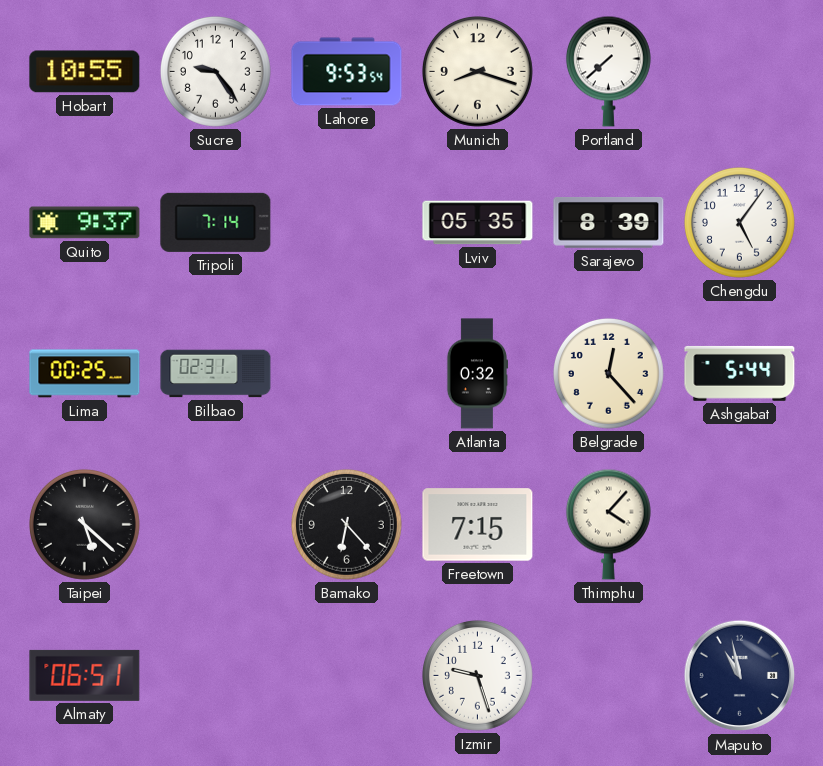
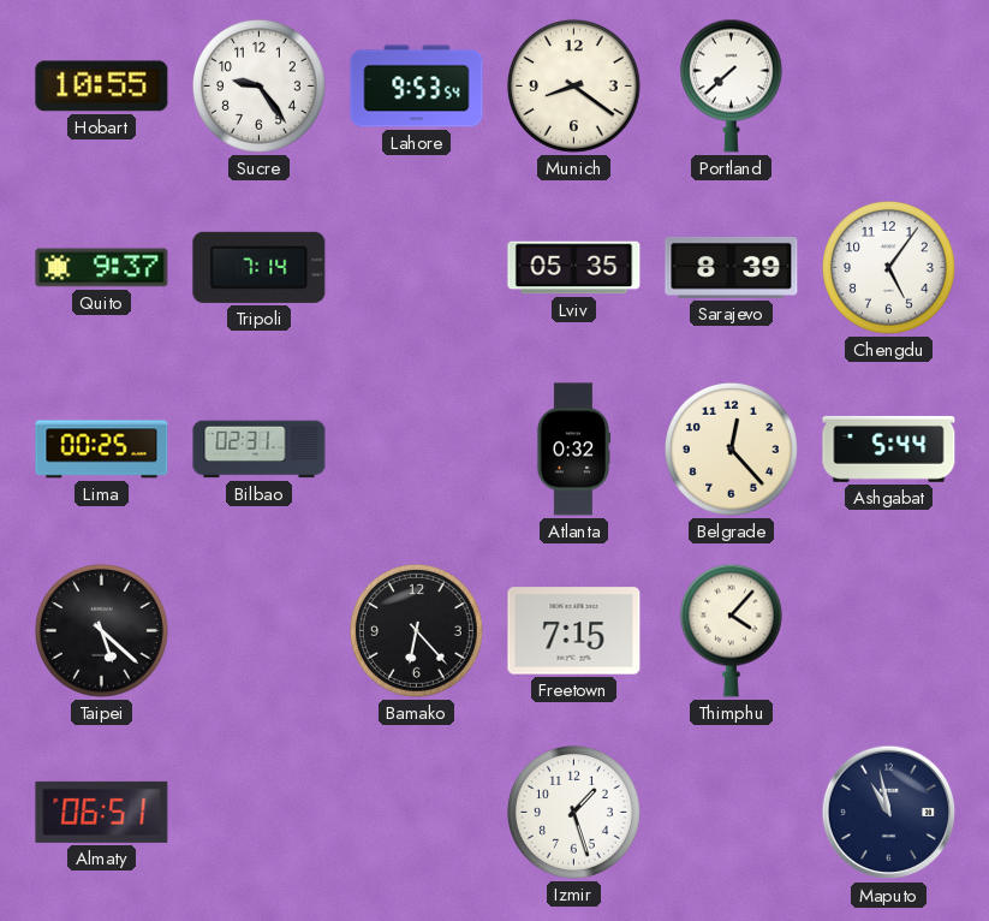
Munich: 8:18 -> 8:21 (573, 85)
Izmir: 9:27 -> 1:27 (573, 812)
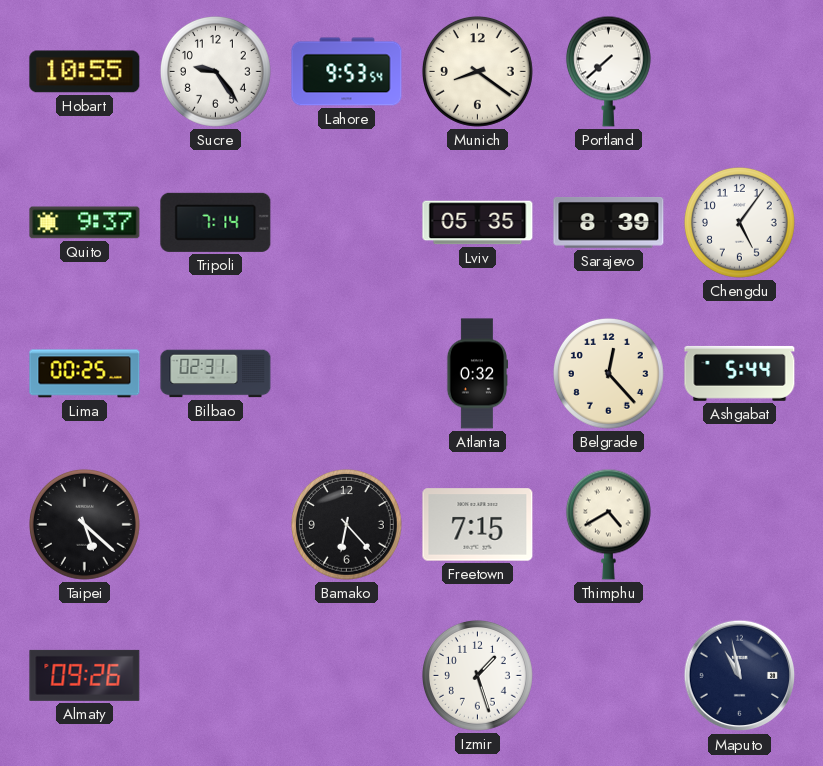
Thimphu: 4:07 -> 4:40 (608, 524)
Almaty: 06:51 -> 09:26 (85, 675)
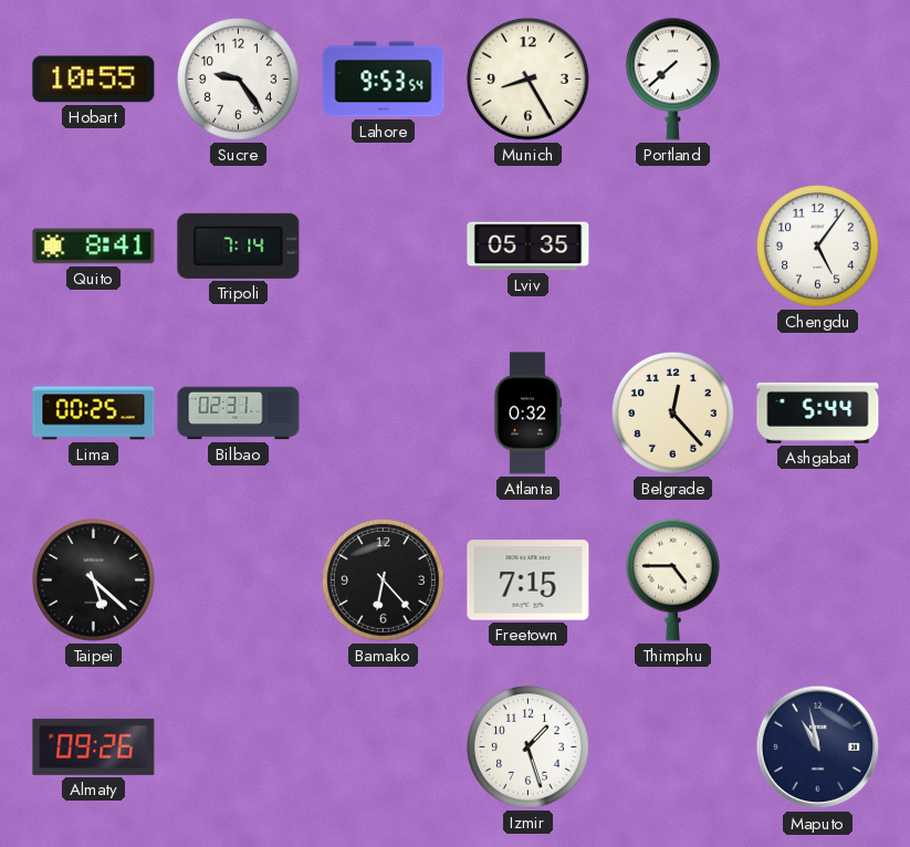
Munich: 8:21 -> 8:25 (527, 79)
Quito: 9:37 -> 8:41 (94, 247)
Sarajevo: 8:39 -> none (609, 223)
Thimphu: 4:40 -> 4:45 (672, 579)
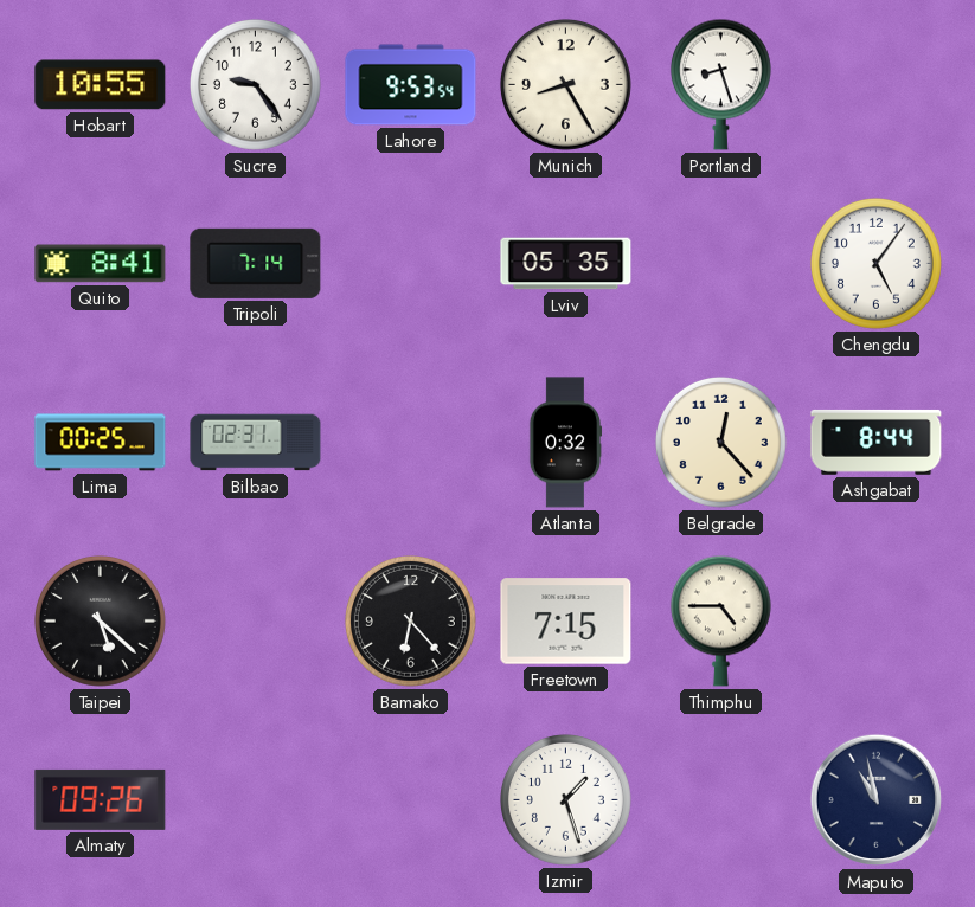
Portland: 7:38 -> 8:27 (720, 84)
Ashgabat: 5:44 -> 8:44 (877, 442)
